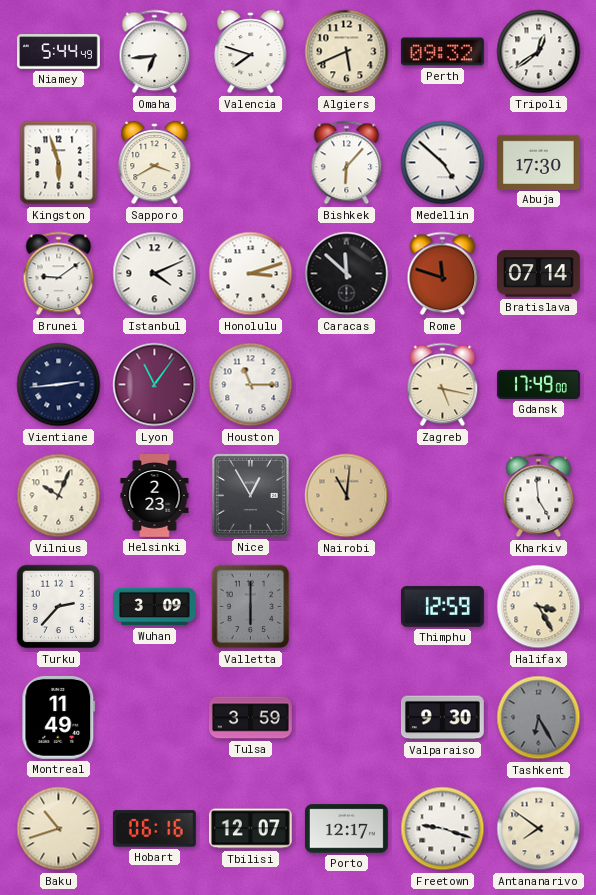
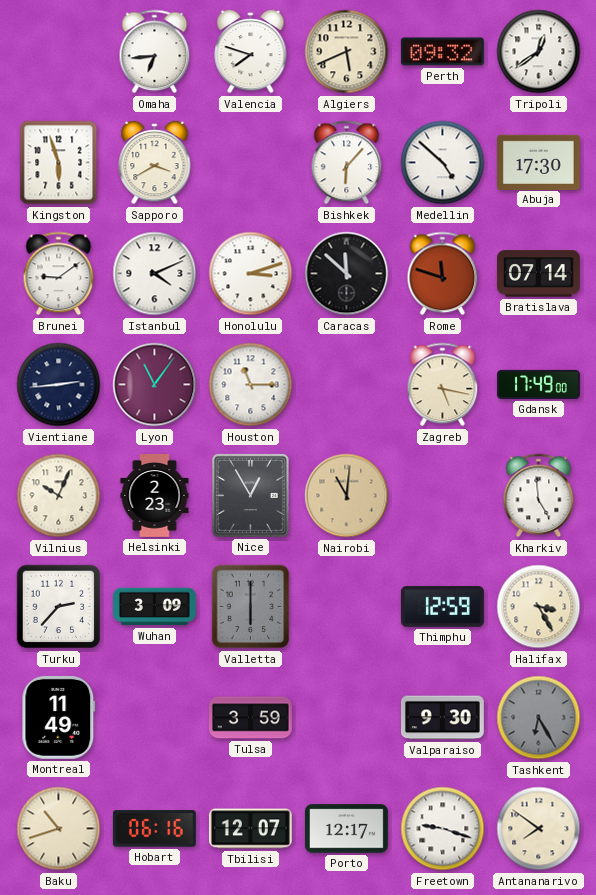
Niamey: 5:44 -> none (59, 52)
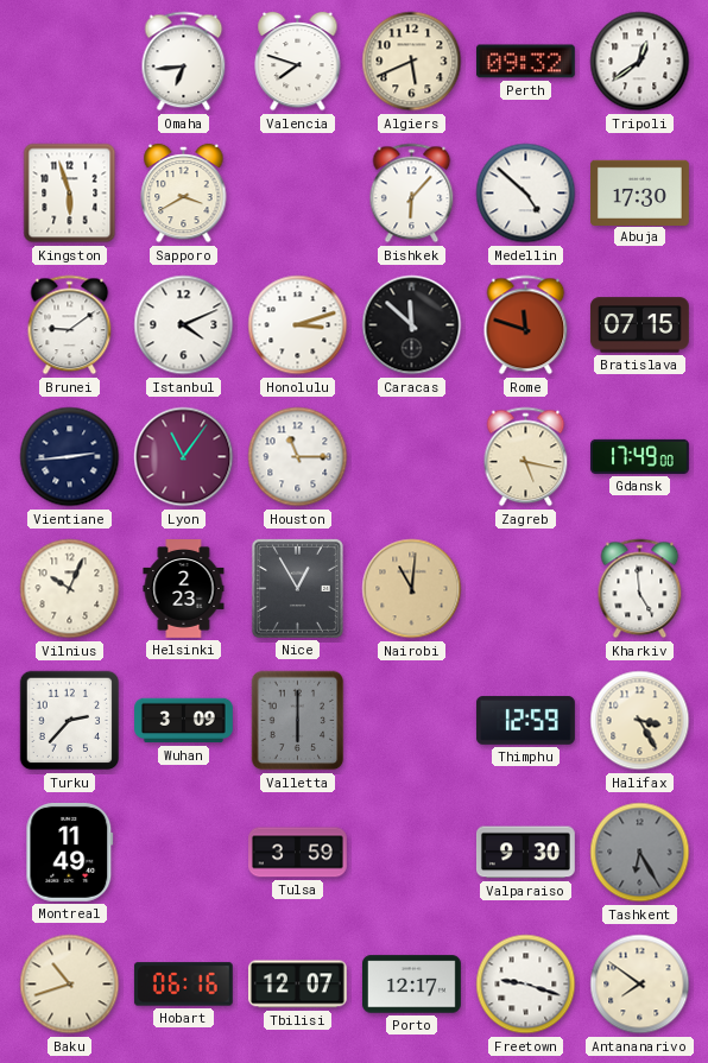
Bratislava: 07:14 -> 07:15 (639, 325)
